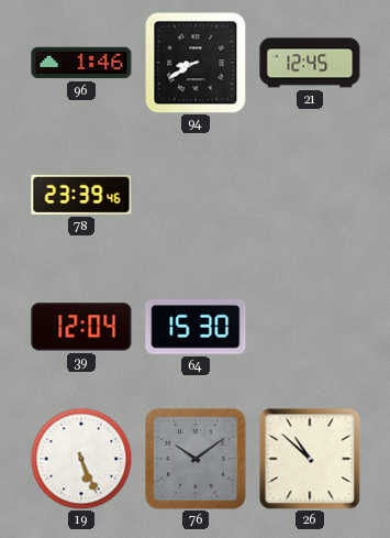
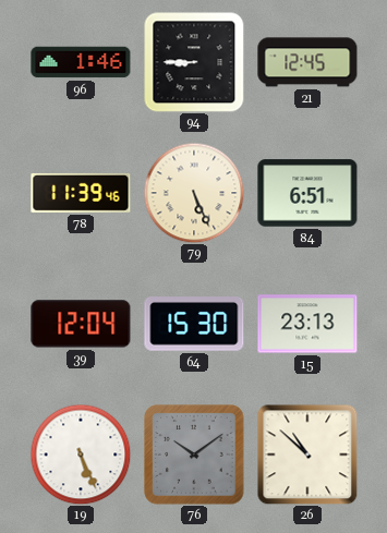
94: 8:40 -> 8:45 (194, 62)
78: 23:39 -> 11:39 (81, 193)
79: none -> 5:26 (194, 193)
84: none -> 6:51 (307, 193)
15: none -> 23:13 (307, 324)
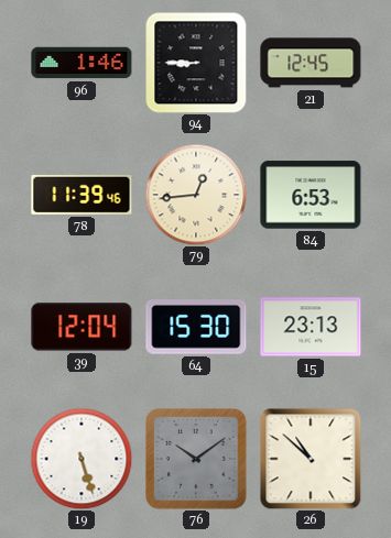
79: 5:26 -> 12:44 (196, 195)
84: 6:51 -> 6:53 (311, 195)
19: 5:26 -> 5:27 (82, 459)
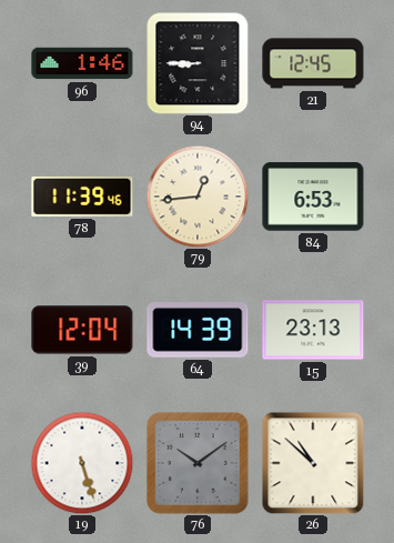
64: 15:30 -> 14:39 (198, 331)
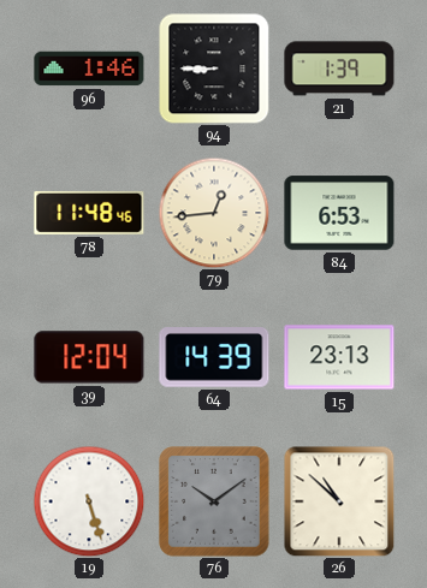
21: 12:45 -> 1:39 (339, 69)
78: 11:39 -> 11:48 (89, 213)
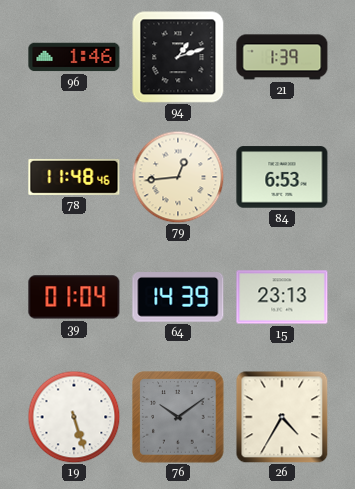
94: 8:45 -> 1:12 (178, 57)
39: 12:04 -> 01:04 (74, 297)
26: 10:52 -> 4:35 (282, 417)
